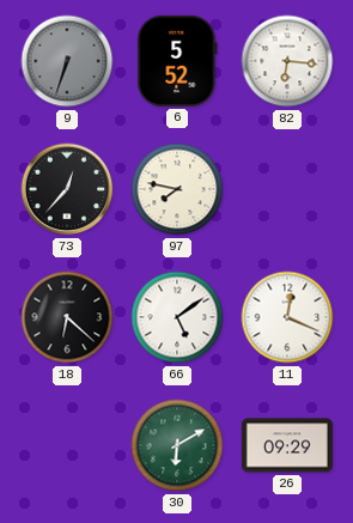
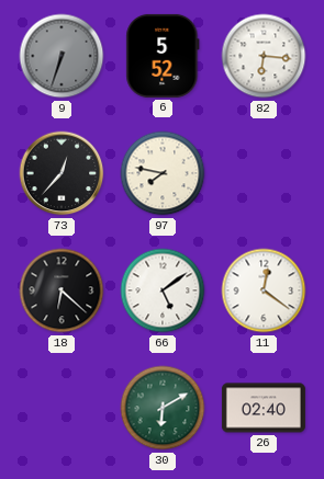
11: 12:19 -> 12:21 (264, 290)
26: 09:29 -> 02:40 (264, 408)
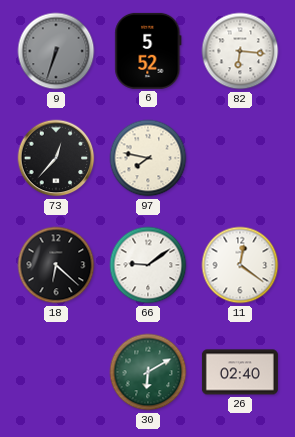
66: 5:09 -> 9:09 (148, 265)
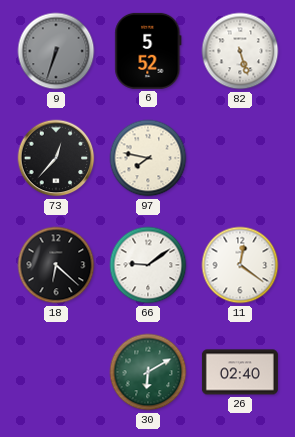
82: 6:16 -> 5:27 (240, 51)
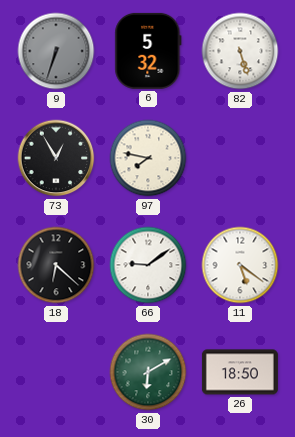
6: 5:52 -> 5:32 (148, 51)
73: 12:37 -> 12:55 (56, 158)
11: 12:21 -> 5:21 (240, 265)
26: 02:40 -> 18:50 (240, 372)
